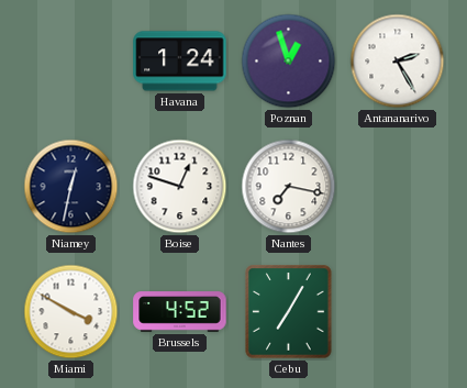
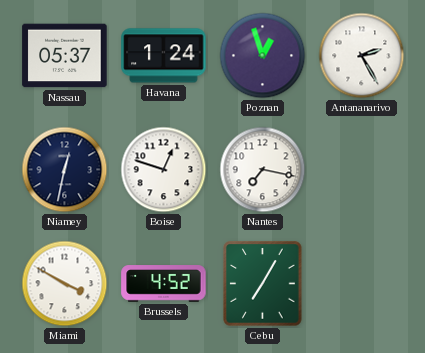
Nassau: none -> 05:37 (65, 56)
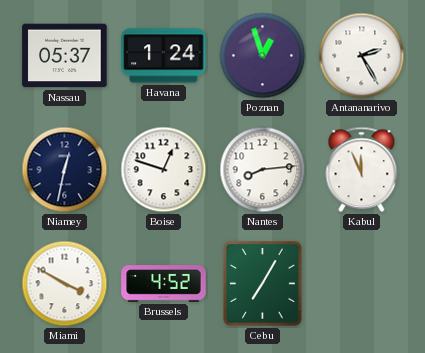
Nantes: 7:17 -> 8:14 (263, 170)
Kabul: none -> 11:56 (362, 170)
